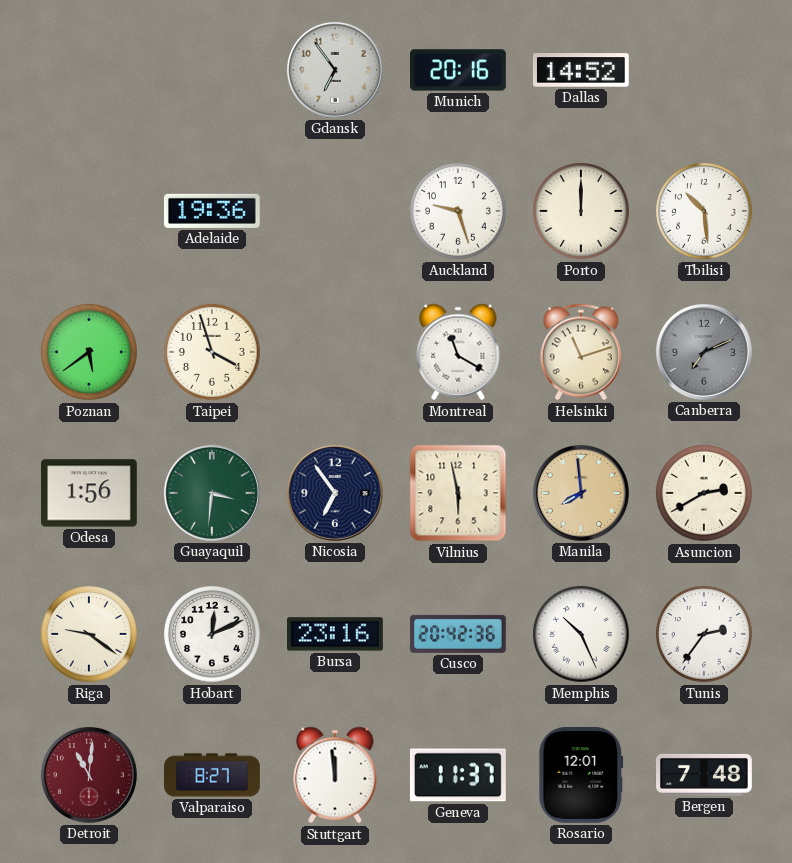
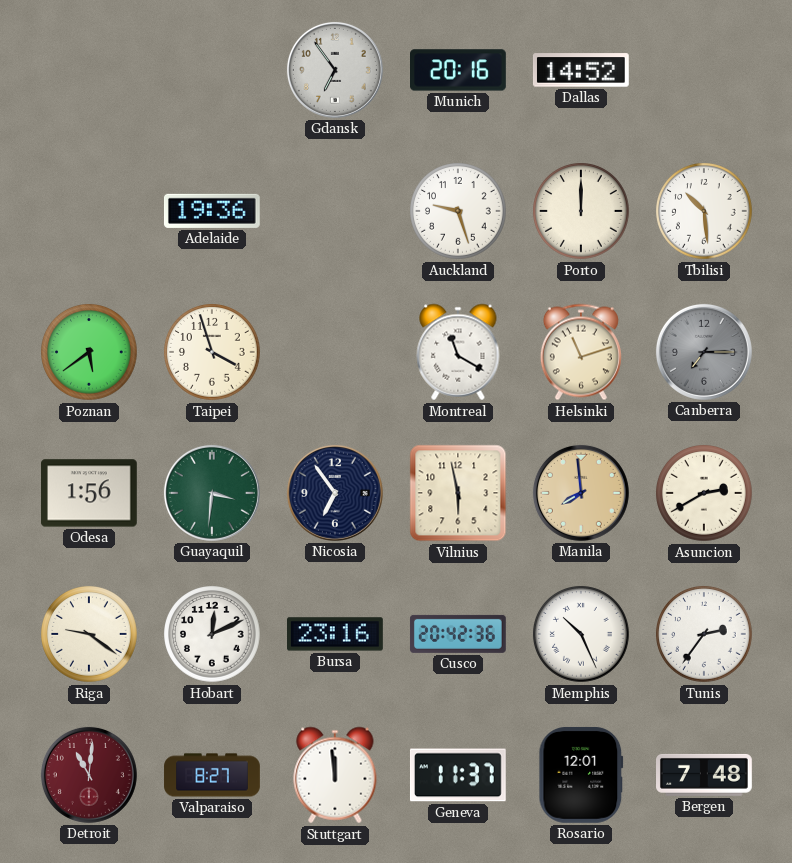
Canberra: 7:11 -> 7:15 (704, 352)
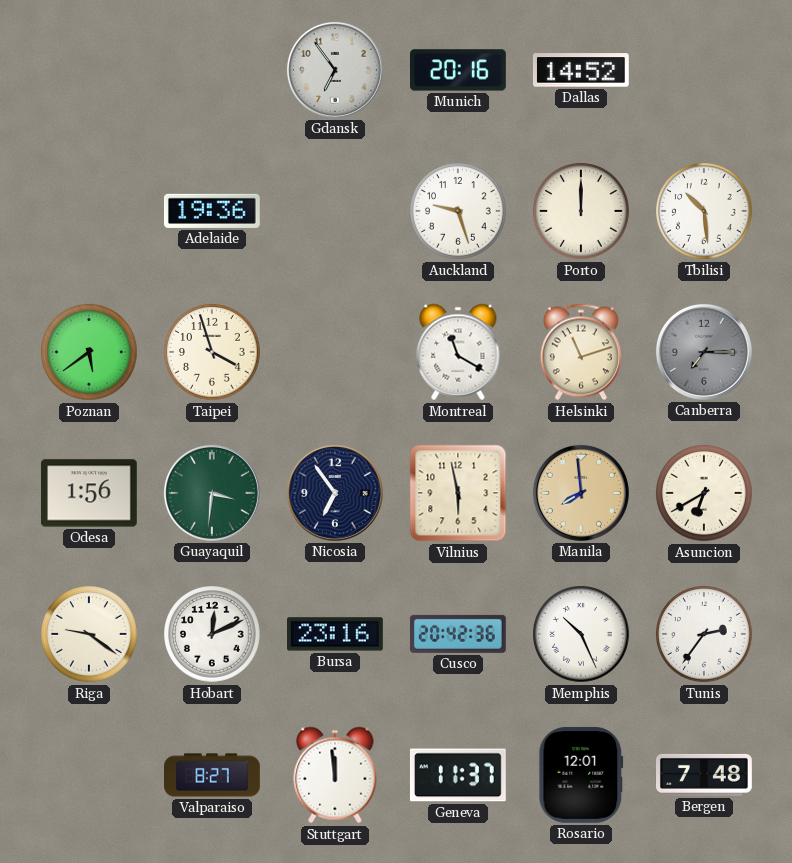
Asuncion: 2:40 -> 6:40 (705, 494)
Detroit: 11:01 -> none (89, 775)
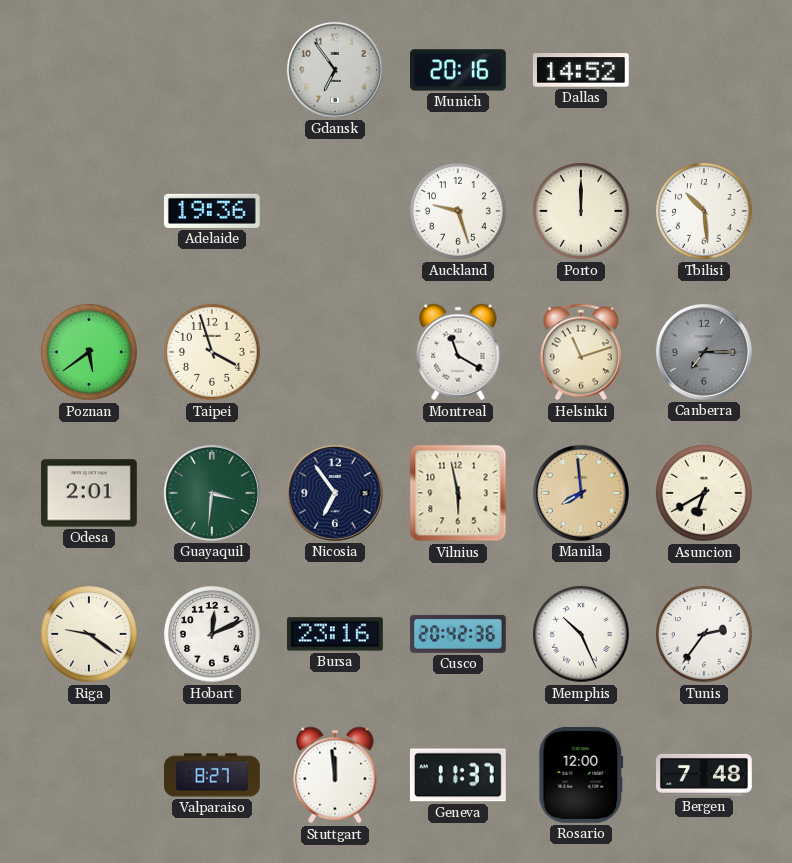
Odesa: 1:56 -> 2:01 (89, 493)
Rosario: 12:01 -> 12:00 (581, 775)
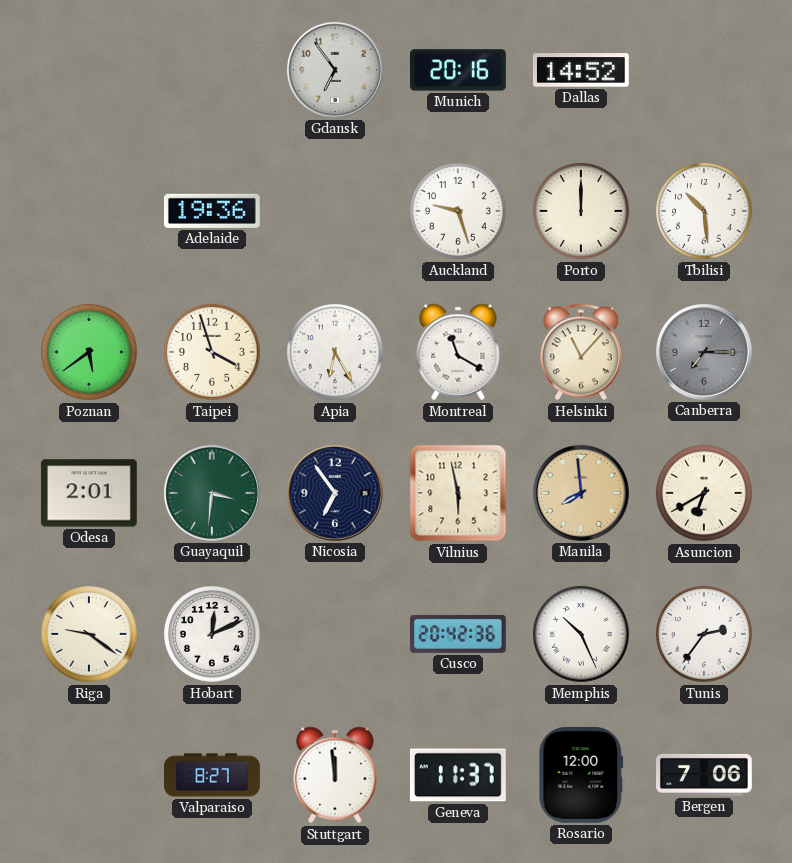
Apia: none -> 6:25 (336, 353)
Helsinki: 11:12 -> 11:07 (581, 352)
Bursa: 23:16 -> none (336, 634)
Bergen: 7:48 -> 7:06 (705, 775)
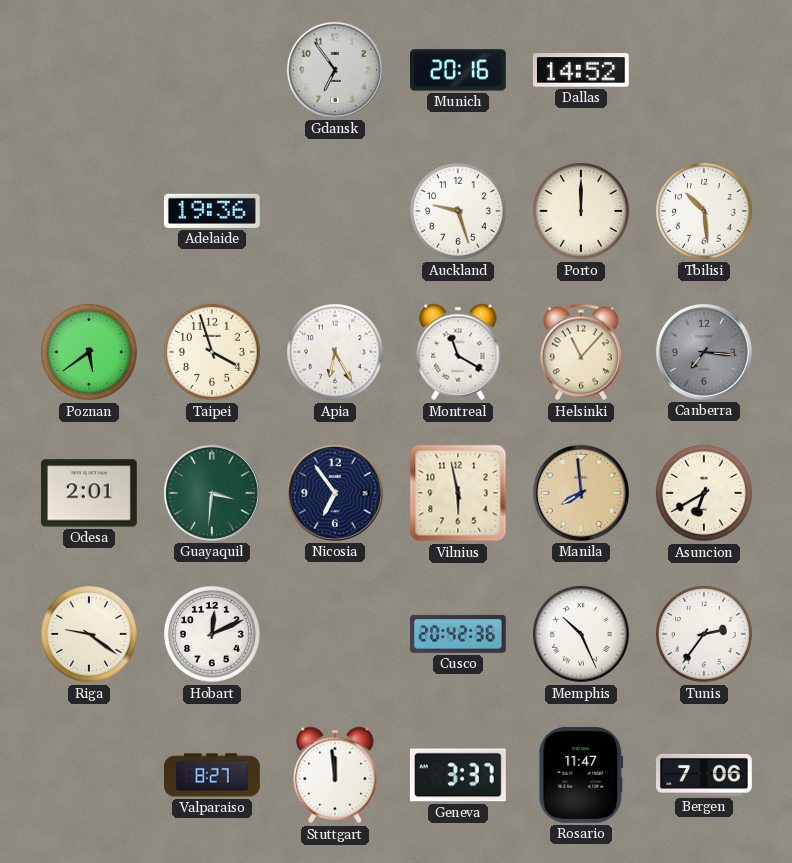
Canberra: 7:15 -> 7:16 (704, 352)
Geneva: 11:37 -> 3:37 (458, 775)
Rosario: 12:00 -> 11:47 (581, 775)
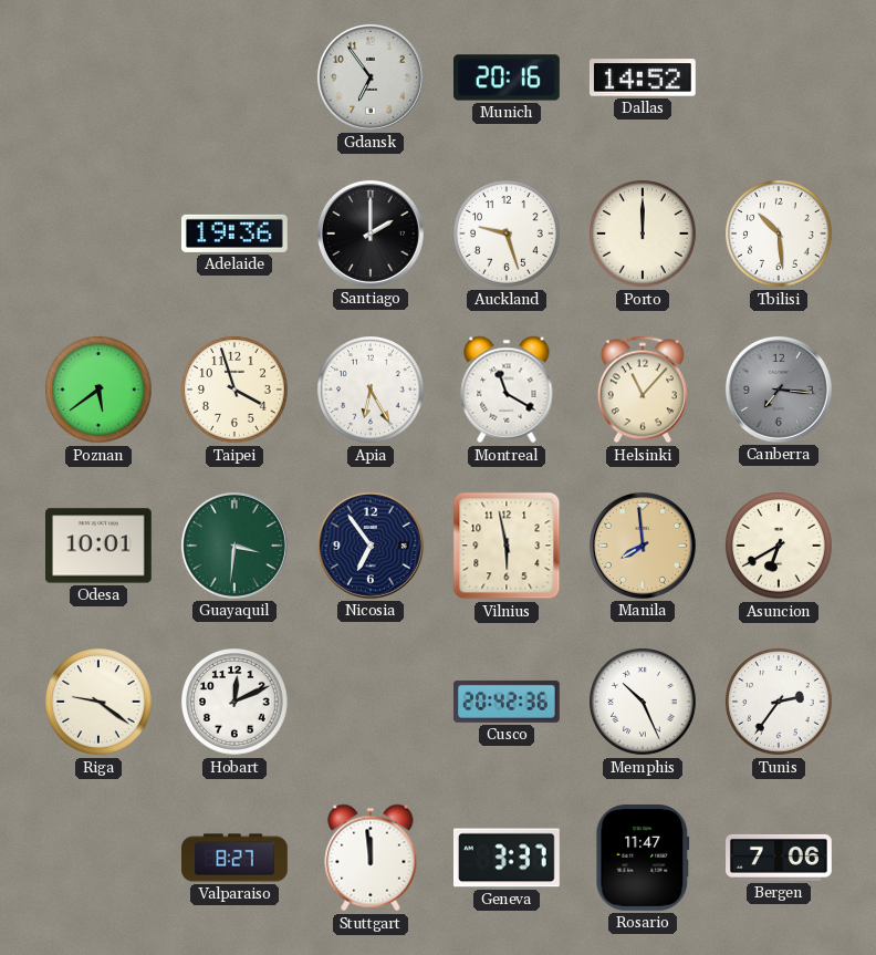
Santiago: none -> 2:00 (371, 233)
Odesa: 2:01 -> 10:01 (98, 546)
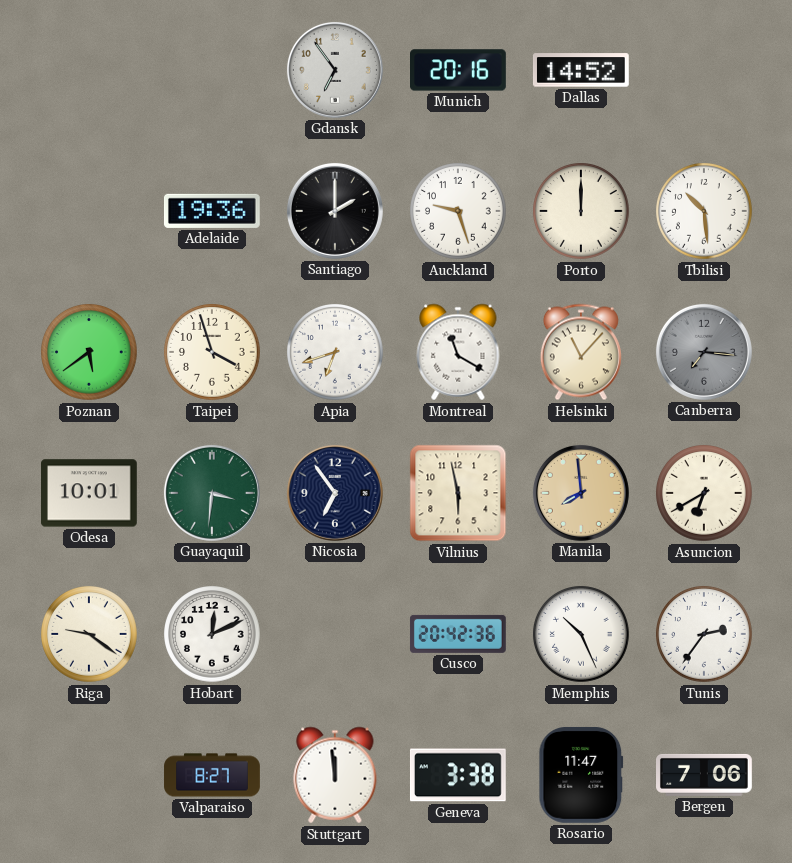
Apia: 6:25 -> 6:42 (336, 353)
Geneva: 3:37 -> 3:38 (458, 775)
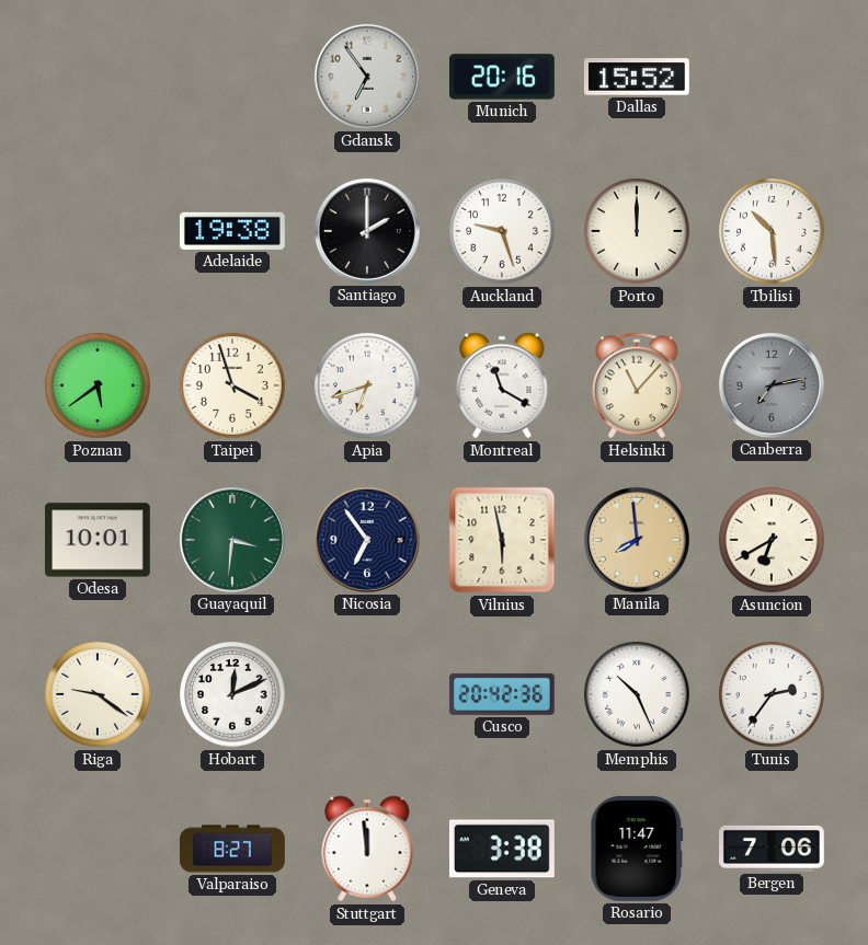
Dallas: 14:52 -> 15:52 (637, 77)
Adelaide: 19:36 -> 19:38 (232, 231)
Canberra: 7:16 -> 7:13 (772, 385)
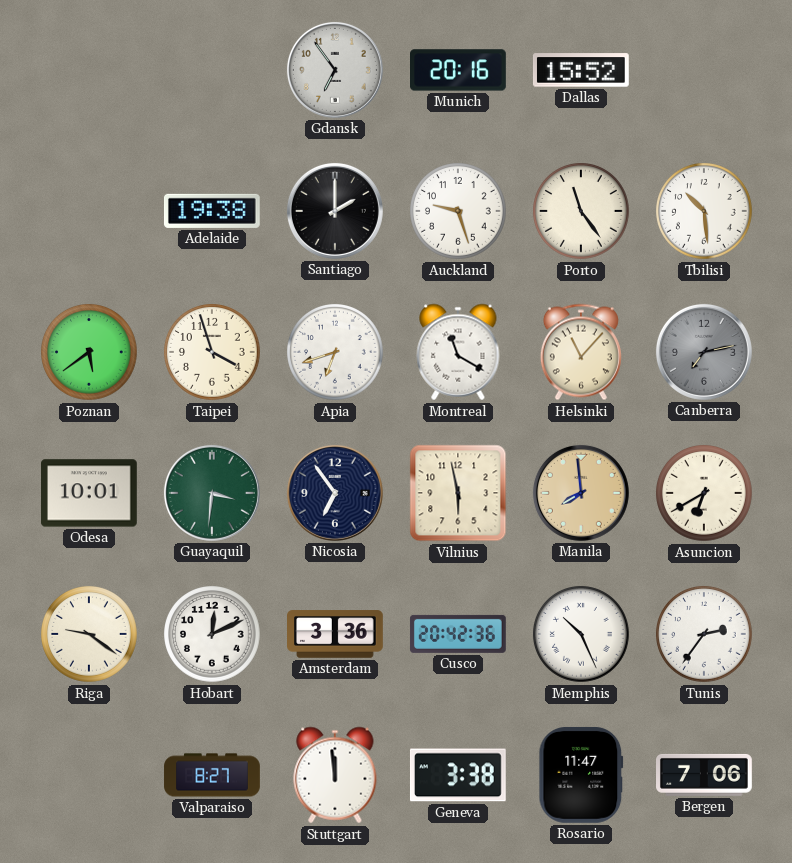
Porto: 12:00 -> 11:24 (582, 212)
Amsterdam: none -> 3:36 (336, 634)
